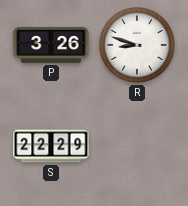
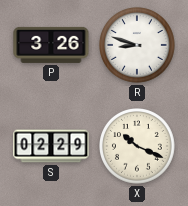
S: 22:29 -> 02:29 (51, 146)
X: none -> 10:19 (138, 147)
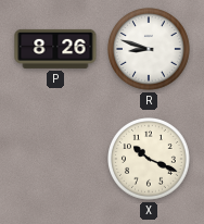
P: 3:26 -> 8:26 (55, 49)
S: 02:29 -> none (51, 146)
